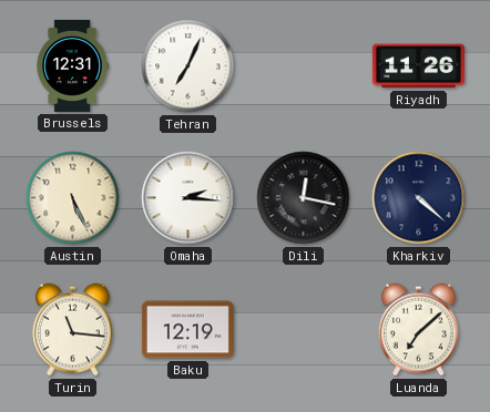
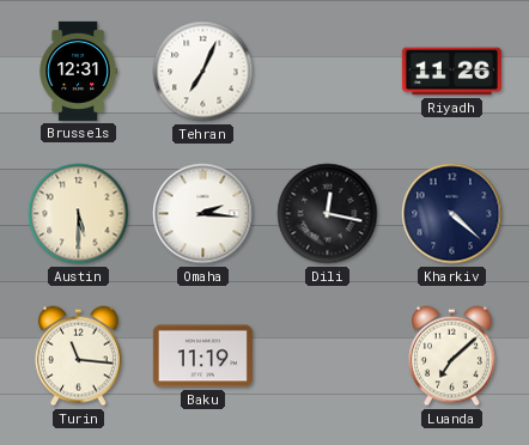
Austin: 5:26 -> 5:30 (79, 214)
Baku: 12:19 -> 11:19 (202, 356)
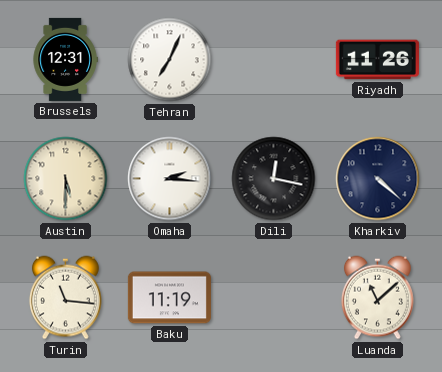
Luanda: 7:08 -> 11:08 (377, 298)
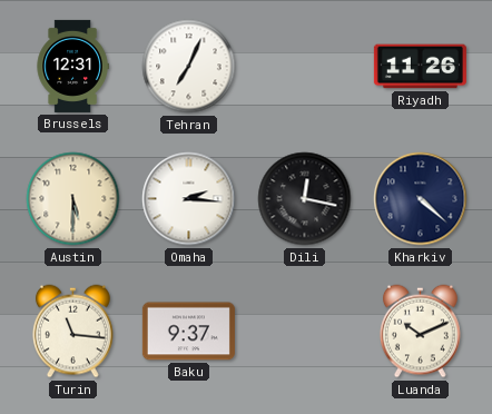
Baku: 11:19 -> 9:37 (188, 332)
Luanda: 11:08 -> 10:11 (420, 332)
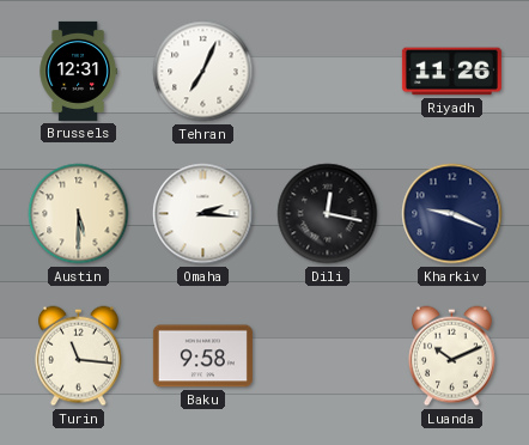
Kharkiv: 4:22 -> 9:19 (452, 214)
Baku: 9:37 -> 9:58 (202, 356)
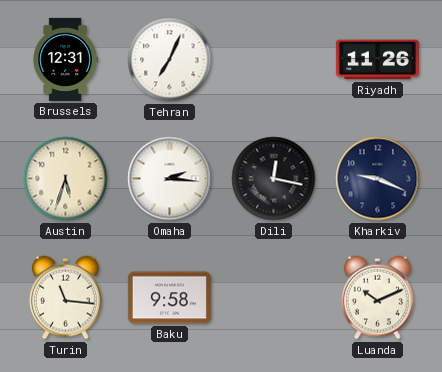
Austin: 5:30 -> 5:33 (66, 179)
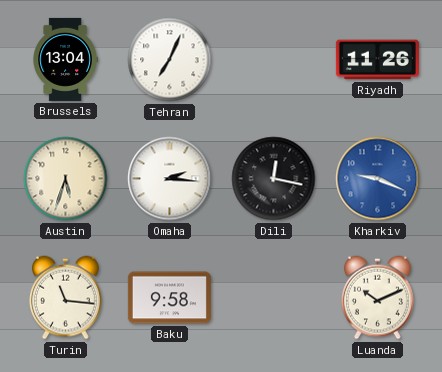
Brussels: 12:31 -> 13:04 (65, 59)
Kharkiv dial: navy -> blue (378, 179)
